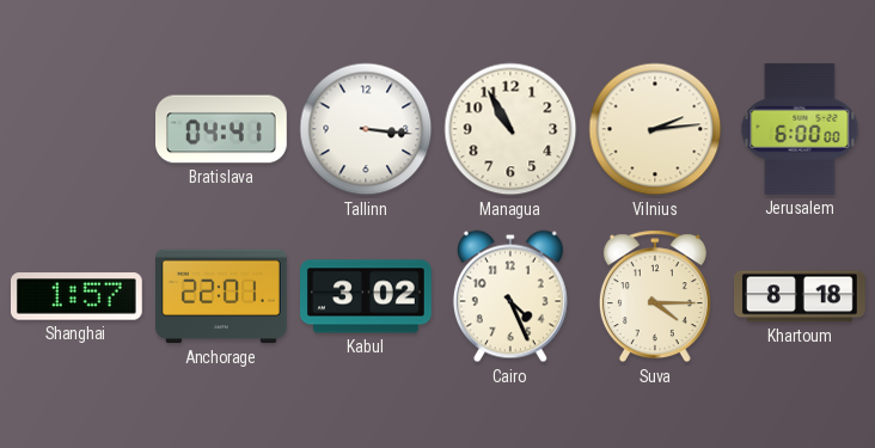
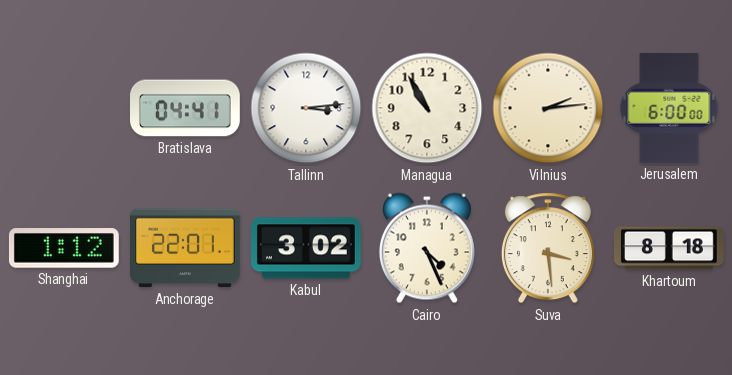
Tallinn: 3:16 -> 3:14 (306, 108)
Shanghai: 1:57 -> 1:12 (64, 248)
Suva: 4:15 -> 3:29 (548, 248)
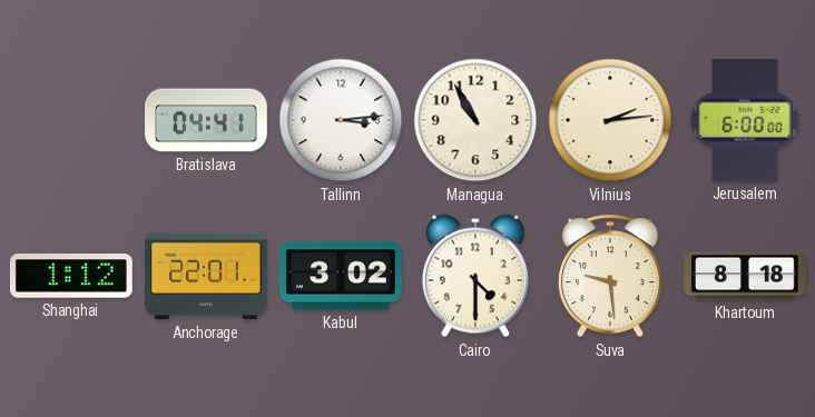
Cairo: 4:26 -> 4:30 (475, 276)
Suva: 3:29 -> 9:29 (610, 276)
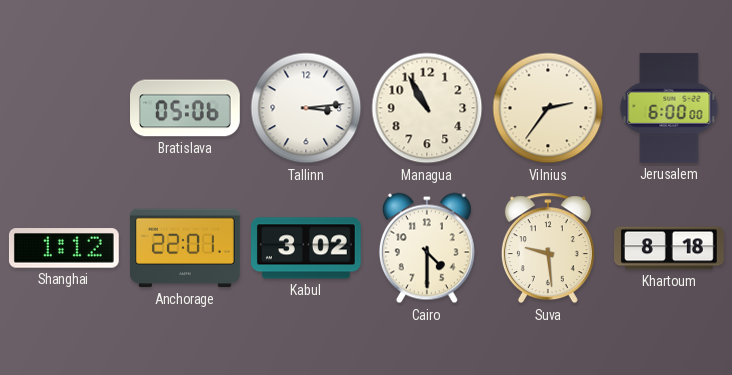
Bratislava: 04:41 -> 05:06 (186, 108)
Vilnius: 2:14 -> 2:36 (548, 108)
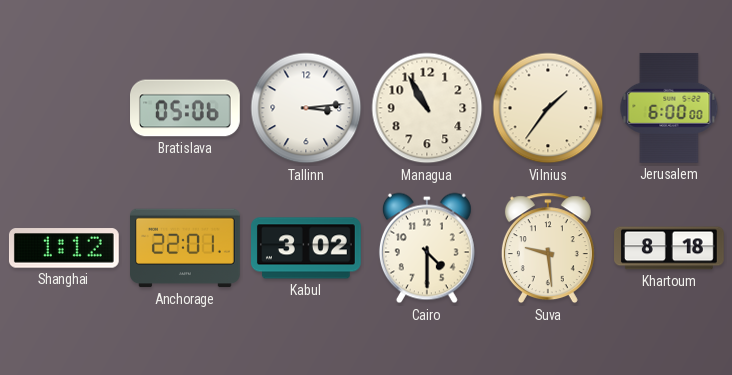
Vilnius: 2:36 -> 1:36 (548, 108)
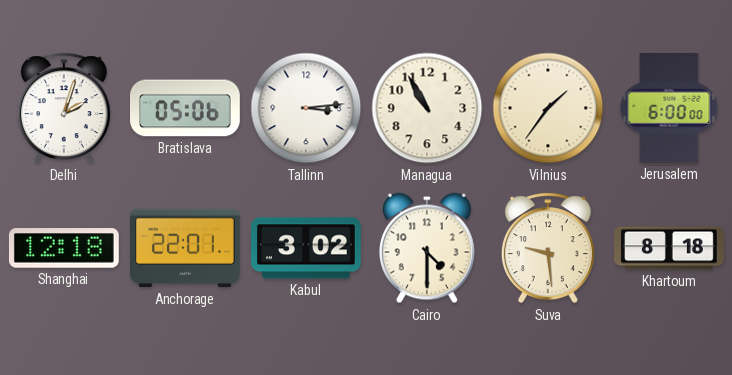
Delhi: none -> 2:03 (64, 108)
Shanghai: 1:12 -> 12:18 (64, 248)
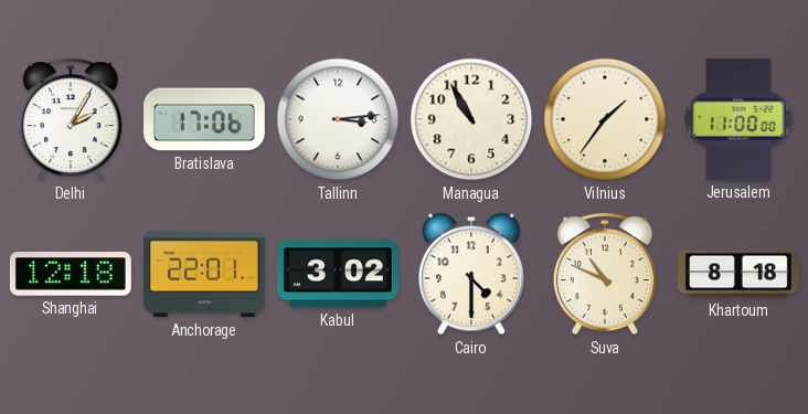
Delhi: 2:03 -> 2:05 (71, 119)
Bratislava: 05:06 -> 17:06 (205, 119)
Jerusalem: 6:00 -> 11:00 (738, 119)
Suva: 9:29 -> 10:49 (605, 274)
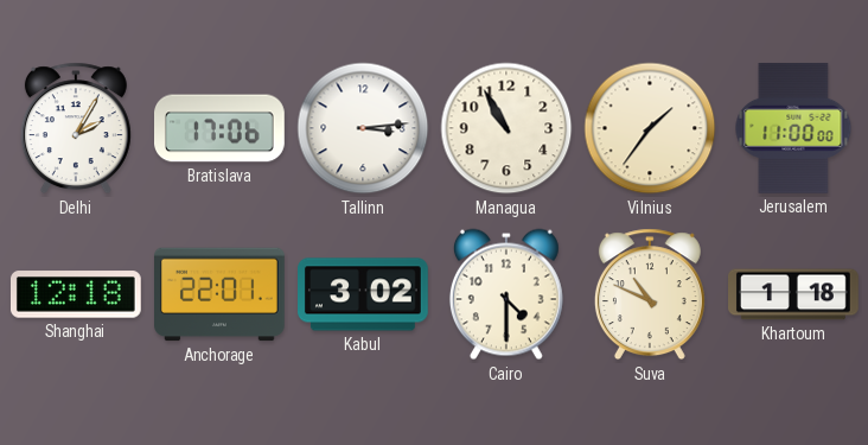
Khartoum: 8:18 -> 1:18 (794, 294)
